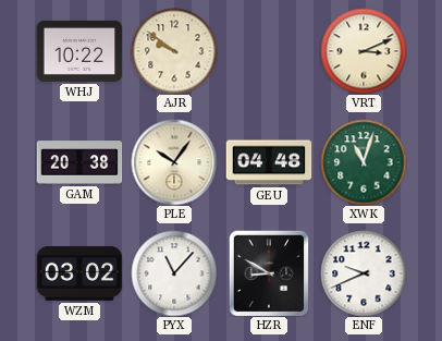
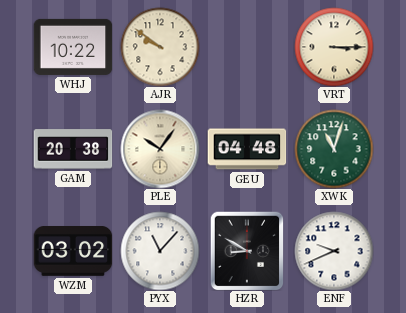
VRT: 3:11 -> 3:15 (334, 47)
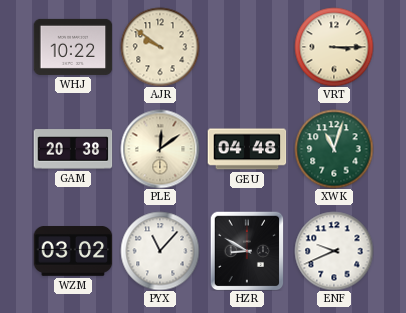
PLE: 10:06 -> 12:09 (160, 149)
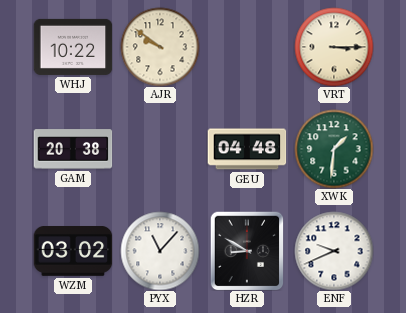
PLE: 12:09 -> none (160, 149)
XWK: 11:03 -> 1:31 (334, 149)
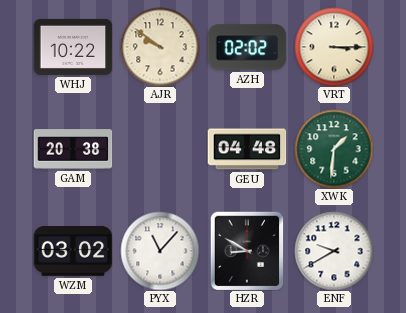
AZH: none -> 02:02 (247, 47)
ENF: 9:41 -> 9:40 (334, 251)
